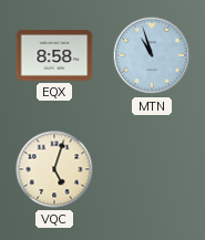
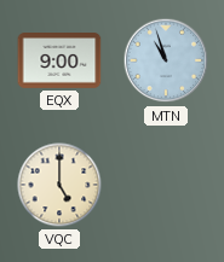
EQX: 8:58 -> 9:00 (59, 62)
VQC: 5:03 -> 5:00 (59, 185)
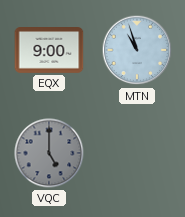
VQC dial: cream -> grey (49, 153)
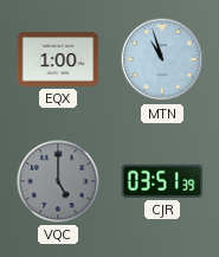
EQX: 9:00 -> 1:00 (58, 60)
CJR: none -> 03:51 (162, 181)
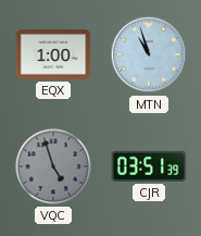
VQC: 5:00 -> 4:57 (53, 166)
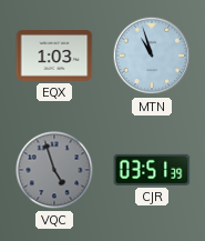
EQX: 1:00 -> 1:03 (54, 57)
